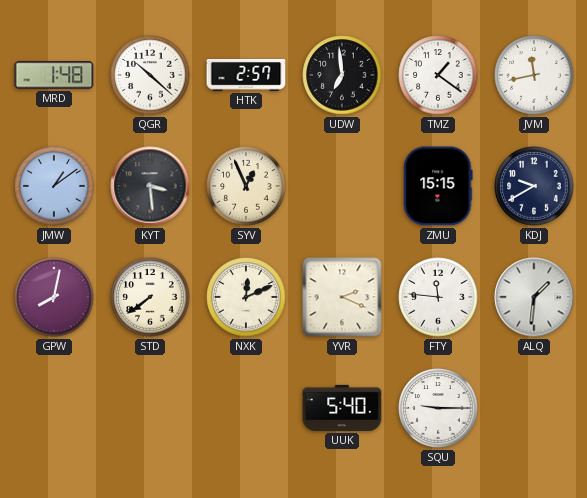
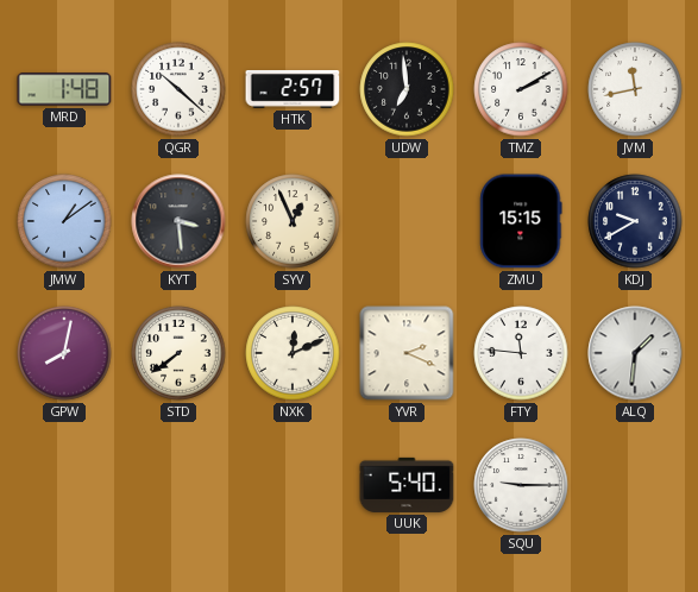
TMZ: 1:21 -> 2:10 (521, 89)
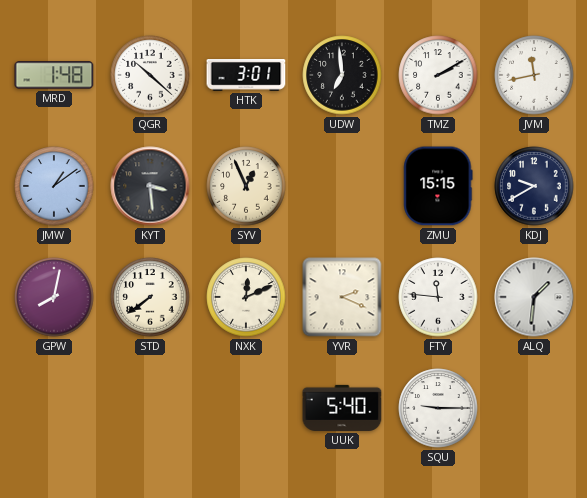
HTK: 2:57 -> 3:01 (246, 75)
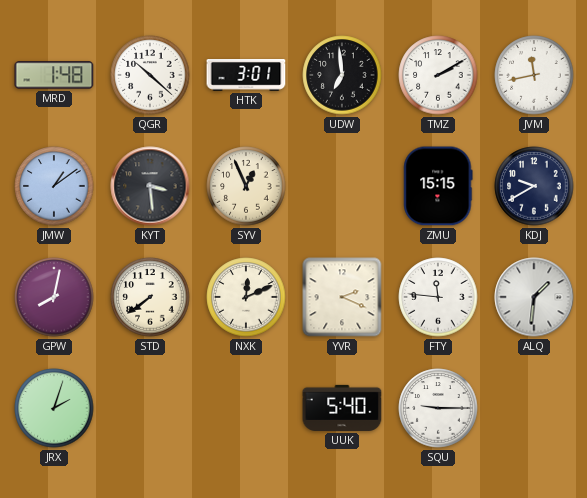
JRX: none -> 2:03 (54, 408)
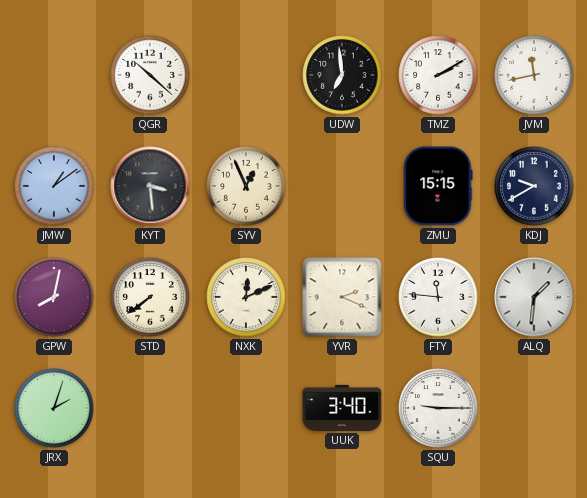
MRD: 1:48 -> none (54, 75)
HTK: 3:01 -> none (246, 75)
UUK: 5:40 -> 3:40 (342, 408)
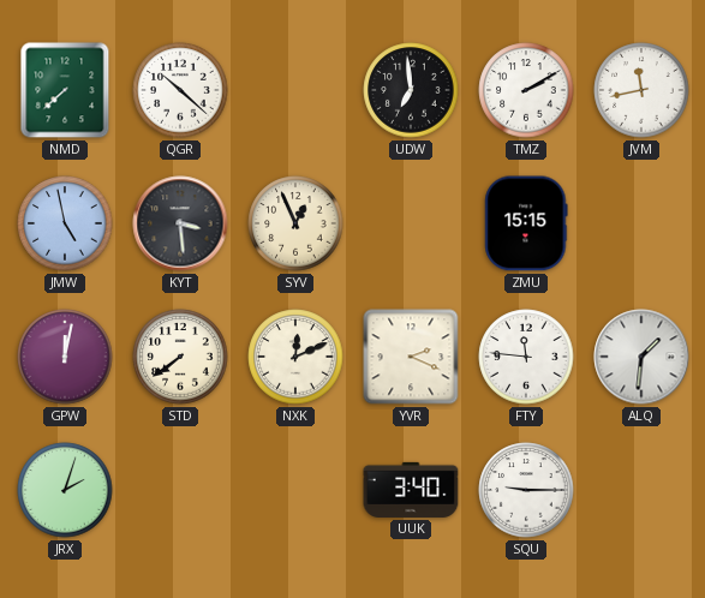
NMD: none -> 7:38 (65, 90)
JMW: 1:09 -> 4:58 (65, 223)
KDJ: 9:40 -> none (534, 186)
GPW: 8:02 -> 12:02 (65, 357)
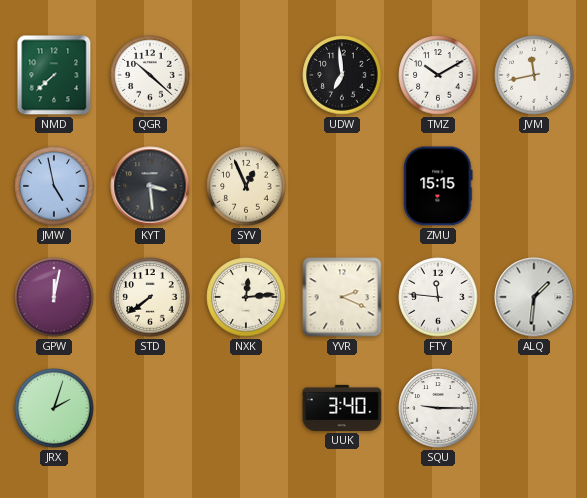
TMZ: 2:10 -> 10:10 (438, 75)
NXK: 12:11 -> 12:14 (246, 297)
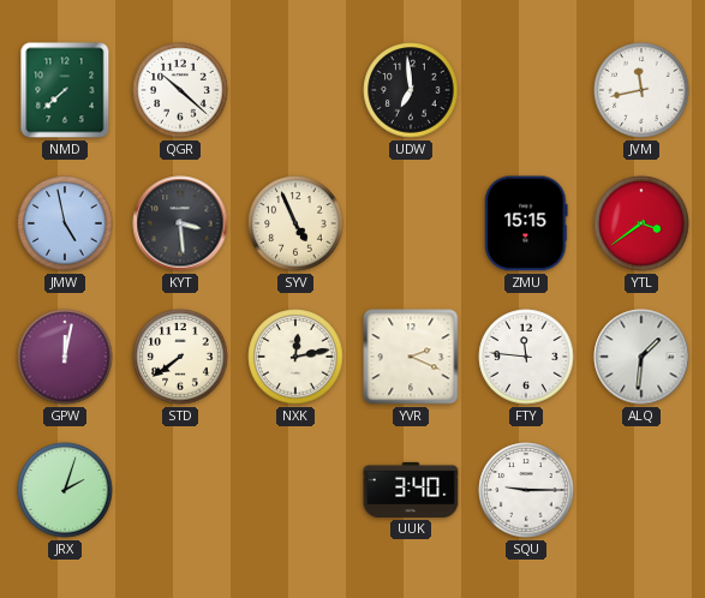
TMZ: 10:10 -> none (438, 75)
SYV: 12:56 -> 4:56 (295, 223)
YTL: none -> 3:39 (641, 223)
NXK: 12:14 -> 12:13 (295, 357)
